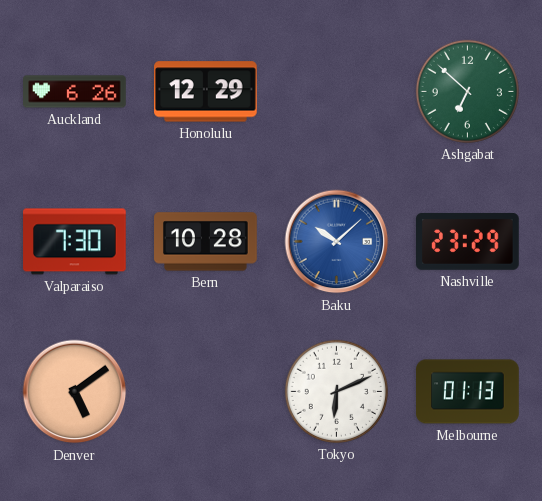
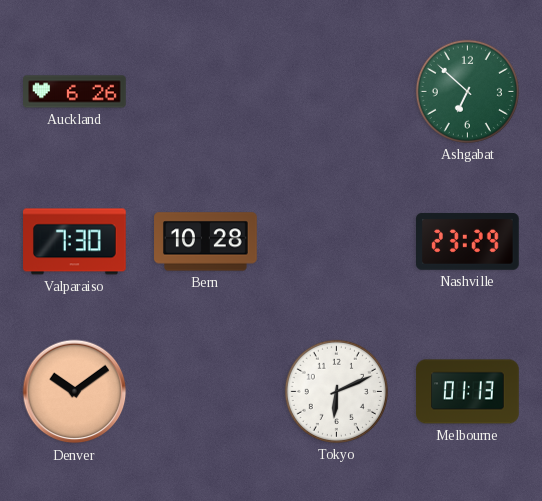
Honolulu: 12:29 -> none (206, 92)
Baku: 10:08 -> none (337, 242)
Denver: 5:09 -> 10:09 (75, 392)
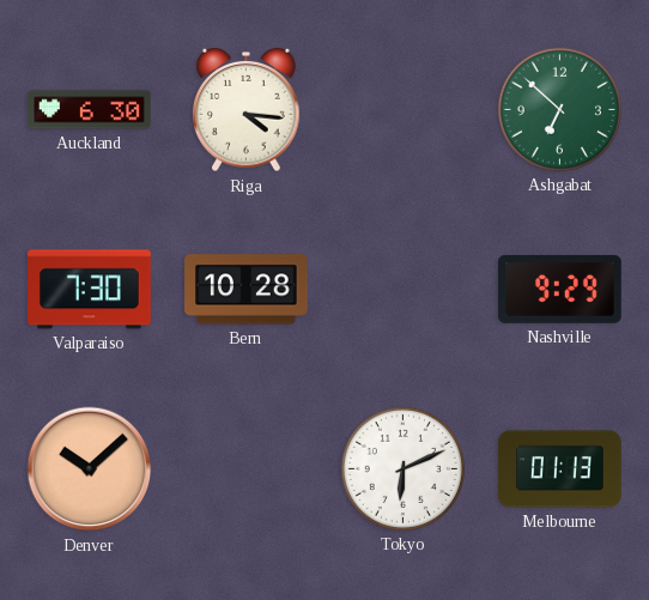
Auckland: 6:26 -> 6:30 (90, 110)
Riga: none -> 4:16 (247, 110)
Nashville: 23:29 -> 9:29 (560, 289)
Denver: 10:09 -> 10:08 (90, 469)
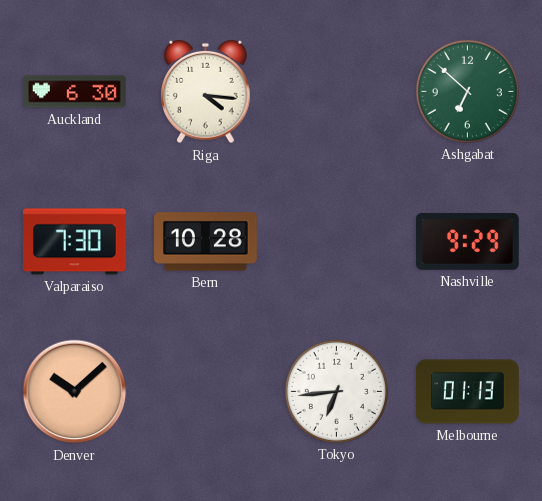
Tokyo: 6:11 -> 6:44 (336, 391)
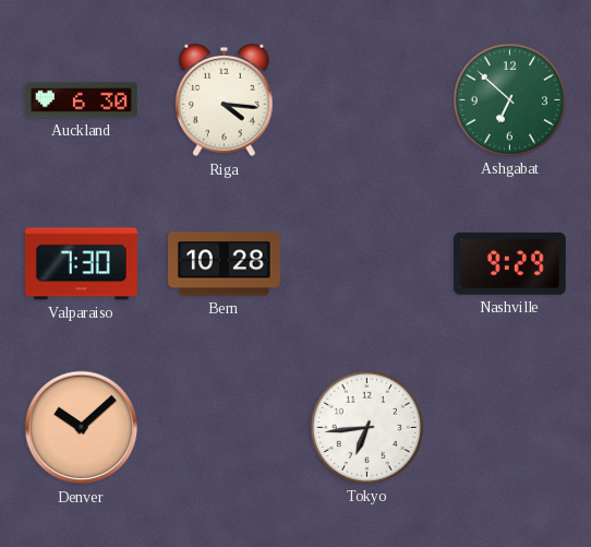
Melbourne: 01:13 -> none (468, 392)
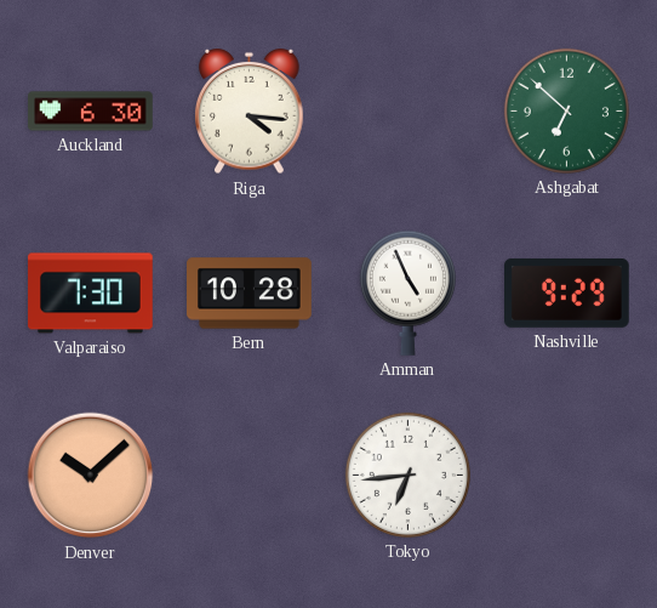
Amman: none -> 4:56 (407, 292)
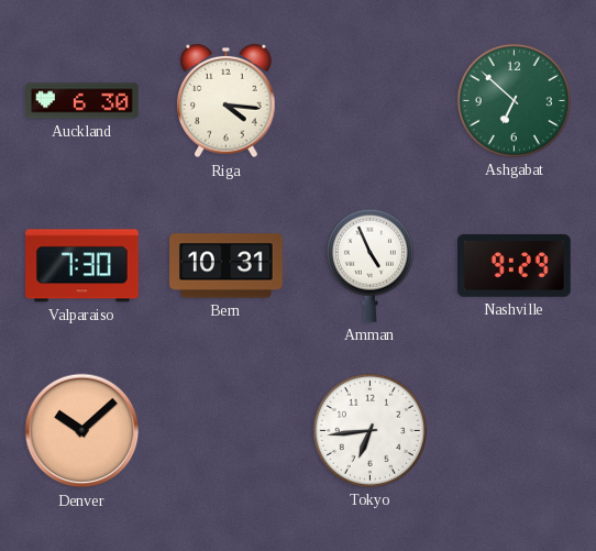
Bern: 10:28 -> 10:31 (227, 266)
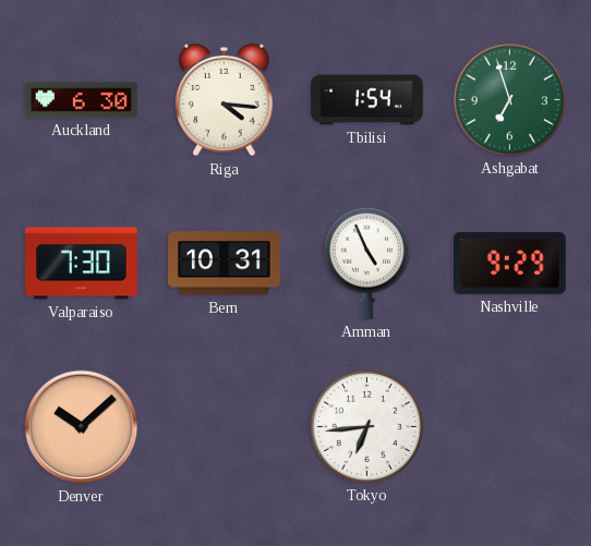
Tbilisi: none -> 1:54 (367, 100)
Ashgabat: 6:52 -> 6:57 (509, 99)
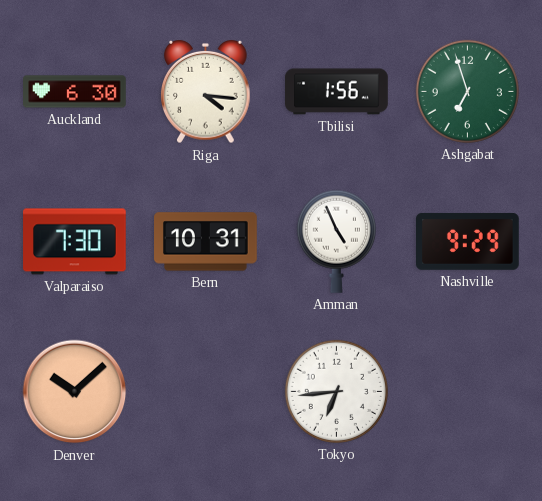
Tbilisi: 1:54 -> 1:56 (337, 92)
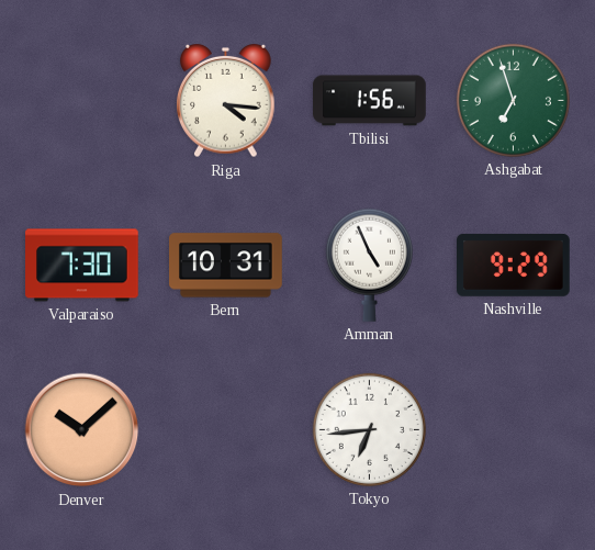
Auckland: 6:30 -> none (75, 92)
